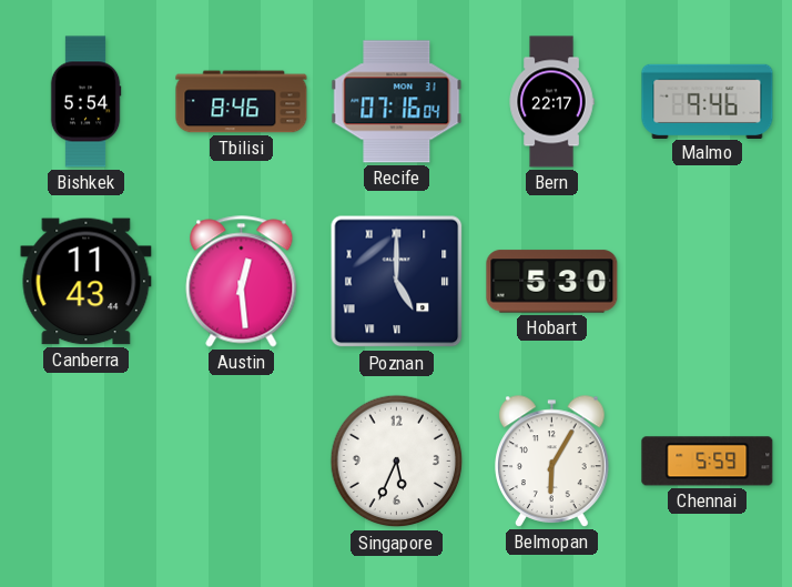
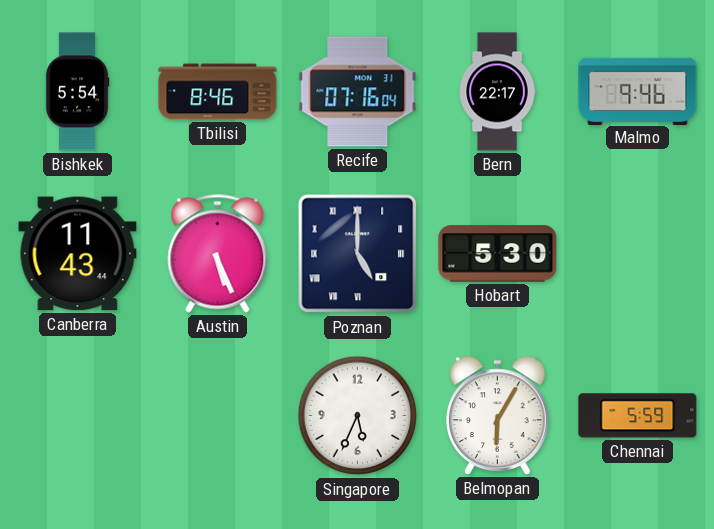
Austin: 12:29 -> 5:26 (218, 254)
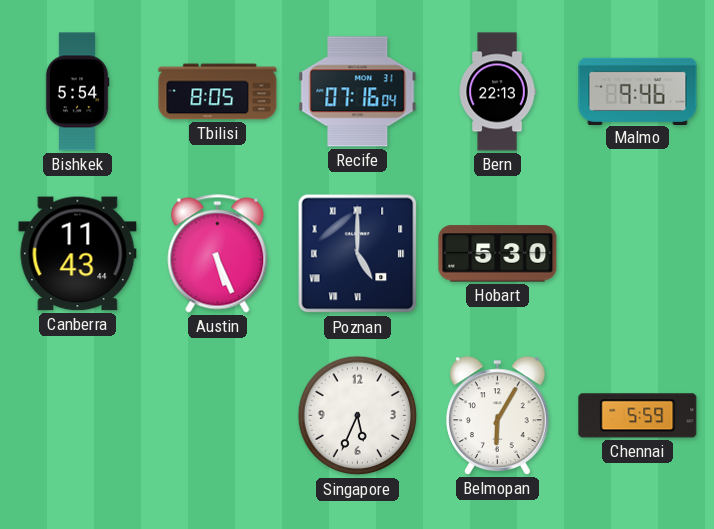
Tbilisi: 8:46 -> 8:05 (218, 92)
Bern: 22:17 -> 22:13 (497, 92)
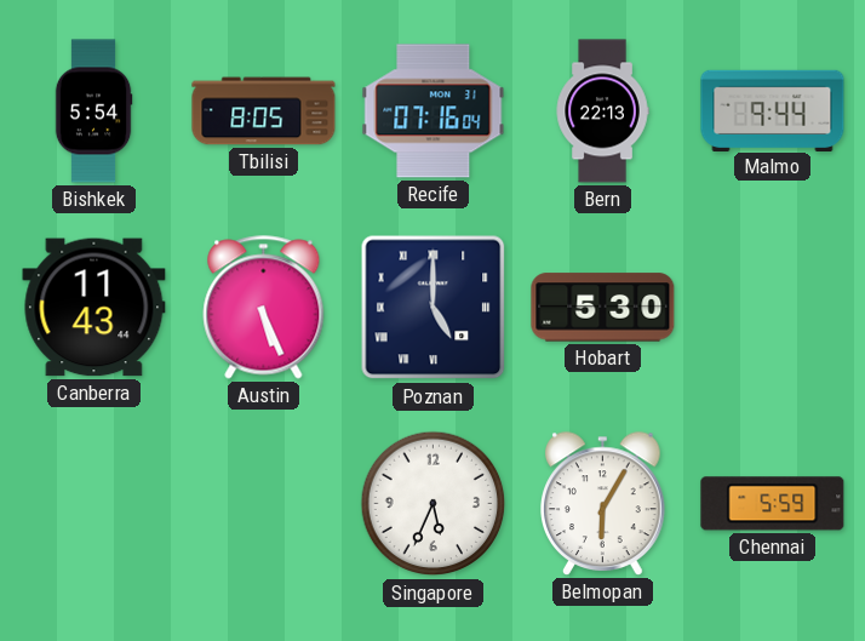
Malmo: 9:46 -> 9:44 (773, 110)
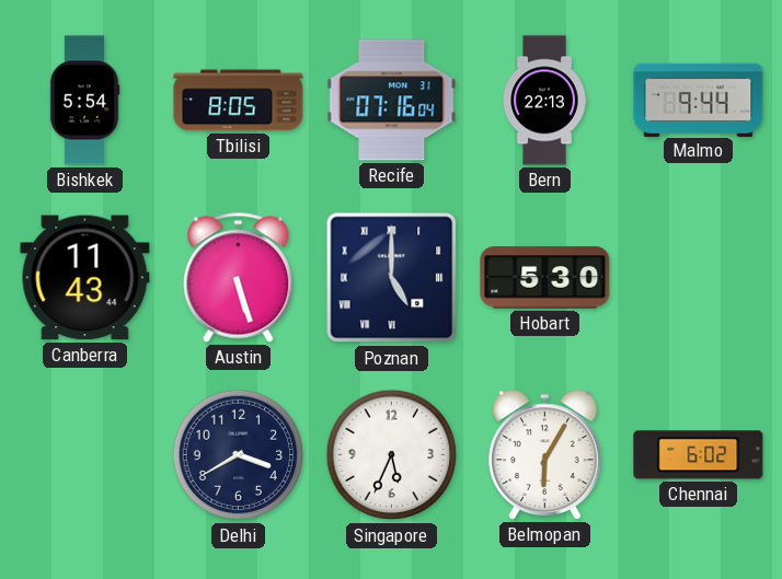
Austin: 5:26 -> 5:27 (239, 278)
Delhi: none -> 3:40 (239, 455)
Chennai: 5:59 -> 6:02 (699, 455)
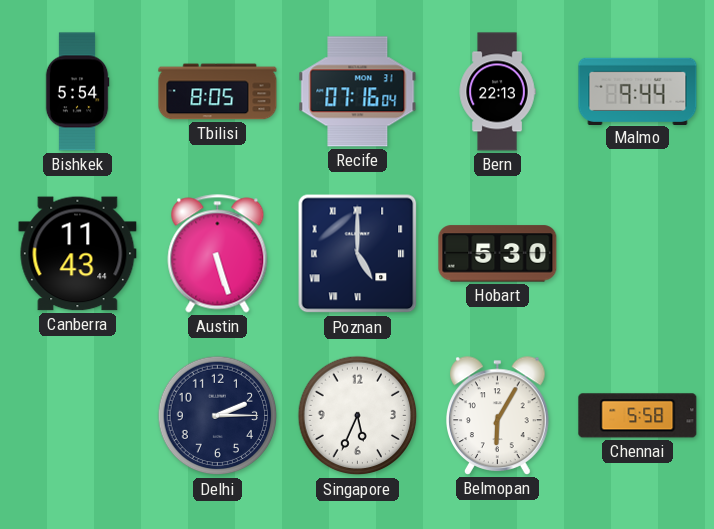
Delhi: 3:40 -> 2:15 (218, 416)
Chennai: 6:02 -> 5:58 (638, 416)
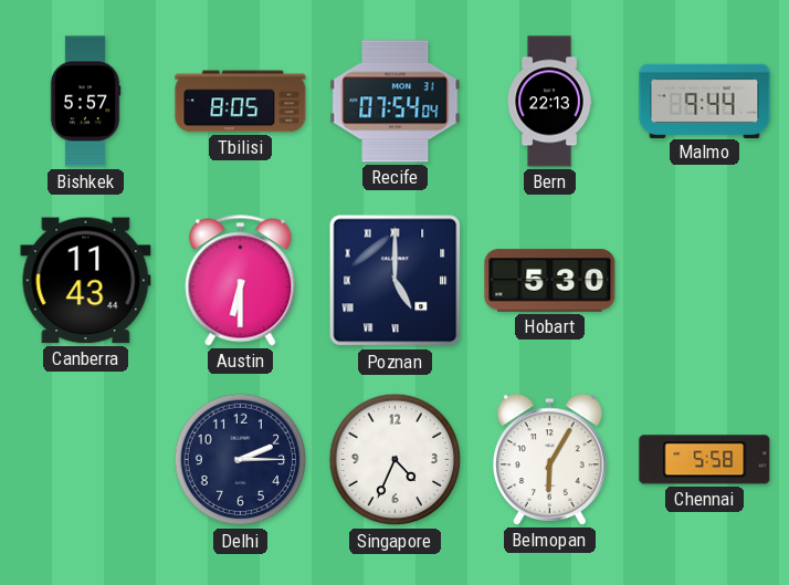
Bishkek: 5:54 -> 5:57 (85, 102)
Recife: 07:16 -> 07:54 (396, 102)
Austin: 5:27 -> 6:30 (241, 281)
Singapore: 5:34 -> 4:34 (396, 460)
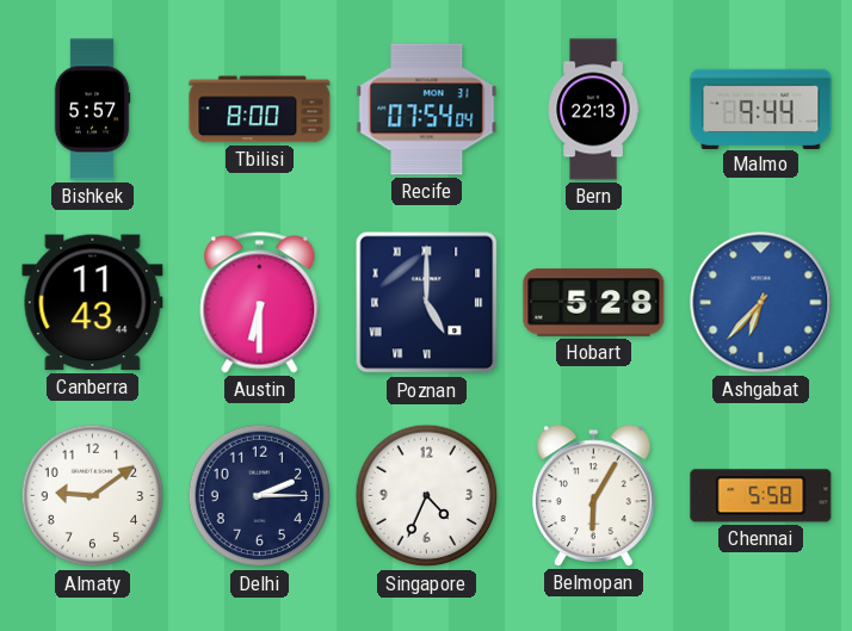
Tbilisi: 8:05 -> 8:00 (260, 110)
Hobart: 5:30 -> 5:28 (594, 303)
Ashgabat: none -> 6:37 (761, 303)
Almaty: none -> 9:09 (93, 496)
